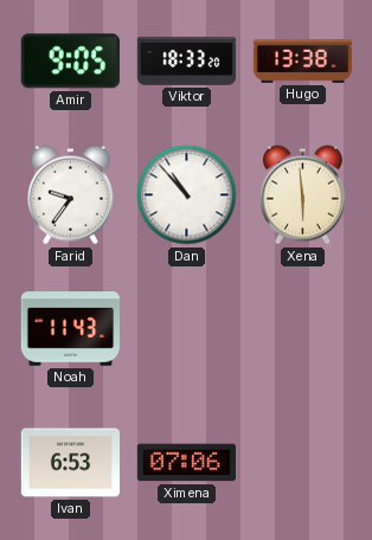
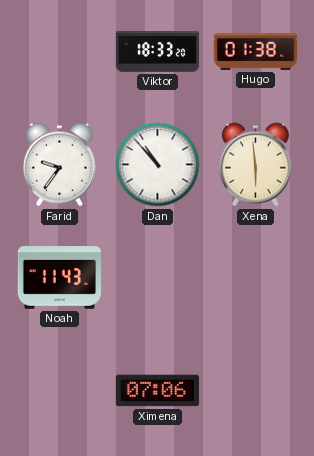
Amir: 9:05 -> none (70, 62)
Hugo: 13:38 -> 01:38 (256, 51)
Ivan: 6:53 -> none (71, 463)
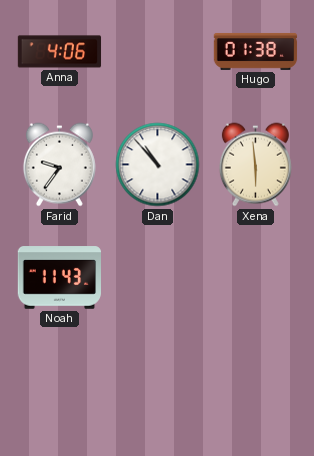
Anna: none -> 4:06 (60, 52)
Viktor: 18:33 -> none (158, 52)
Ximena: 07:06 -> none (157, 391)
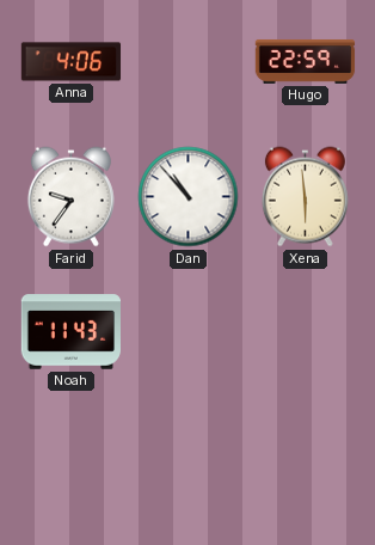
Hugo: 01:38 -> 22:59 (306, 61)
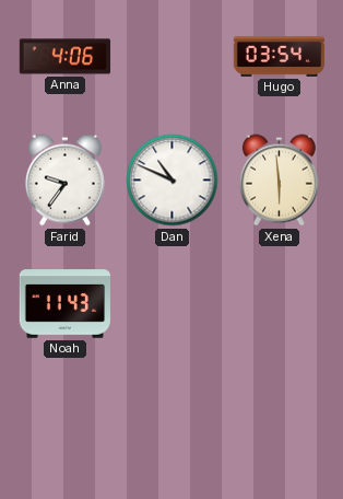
Hugo: 22:59 -> 03:54 (280, 56)
Dan: 10:53 -> 10:49 (173, 181)
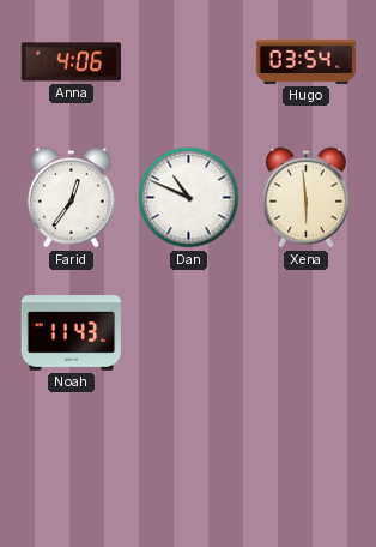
Farid: 9:36 -> 12:36 (71, 198)
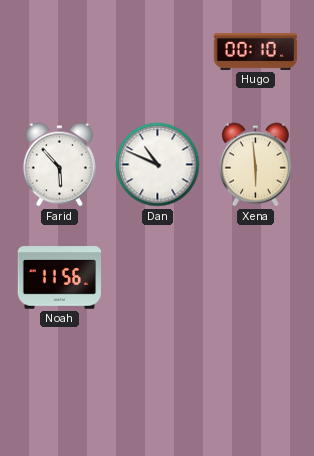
Anna: 4:06 -> none (72, 62)
Hugo: 03:54 -> 00:10 (256, 51)
Farid: 12:36 -> 5:53 (59, 165)
Noah: 11:43 -> 11:56 (59, 278)
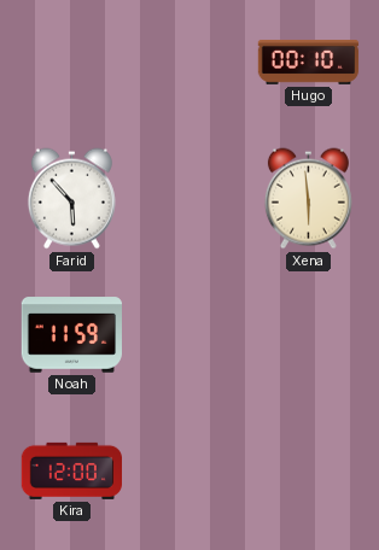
Dan: 10:49 -> none (158, 165)
Noah: 11:56 -> 11:59 (71, 335)
Kira: none -> 12:00 (71, 470)
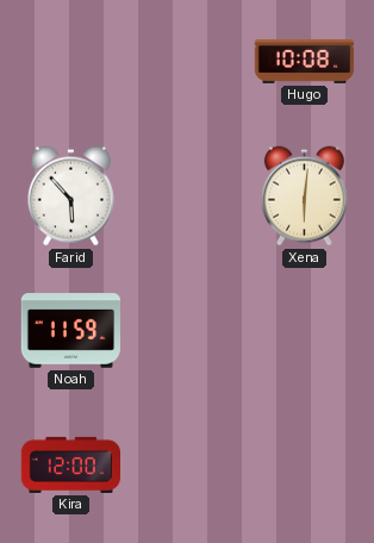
Hugo: 00:10 -> 10:08 (305, 61)
Xena: 5:59 -> 6:01 (304, 196)
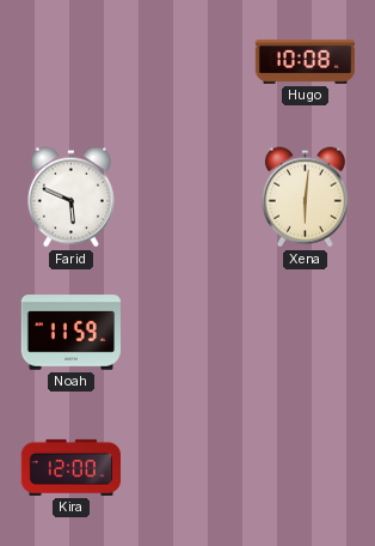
Farid: 5:53 -> 5:49 (70, 198)
